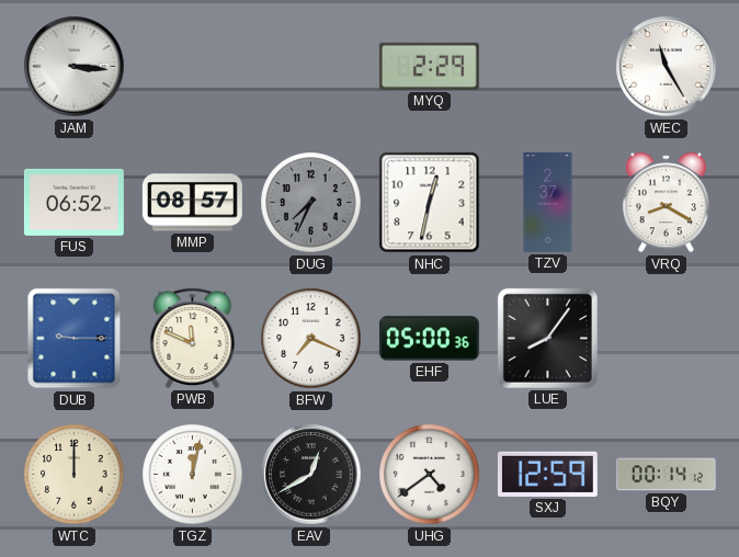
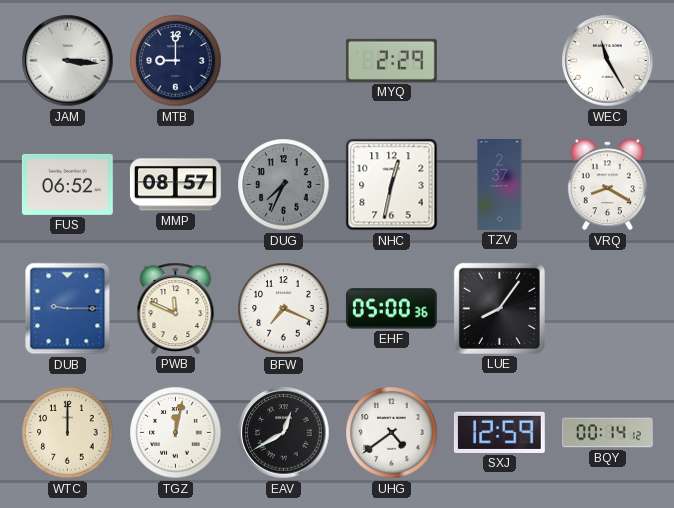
MTB: none -> 9:00 (176, 61)
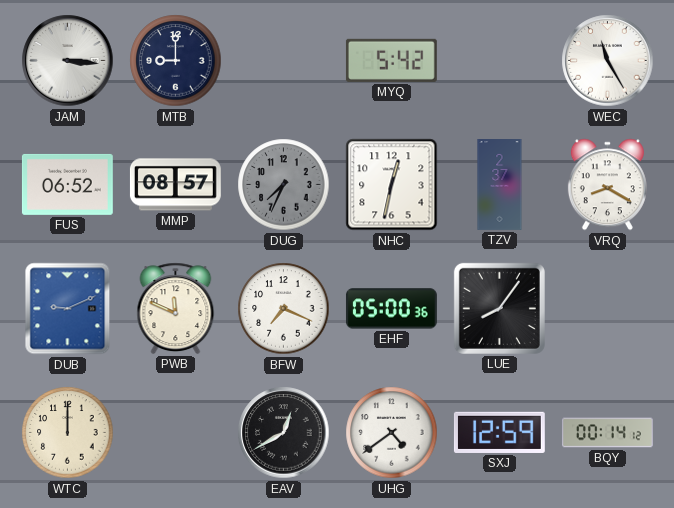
MYQ: 2:29 -> 5:42 (391, 60)
DUB: 9:15 -> 9:11 (68, 309)
TGZ: 12:02 -> none (176, 433)
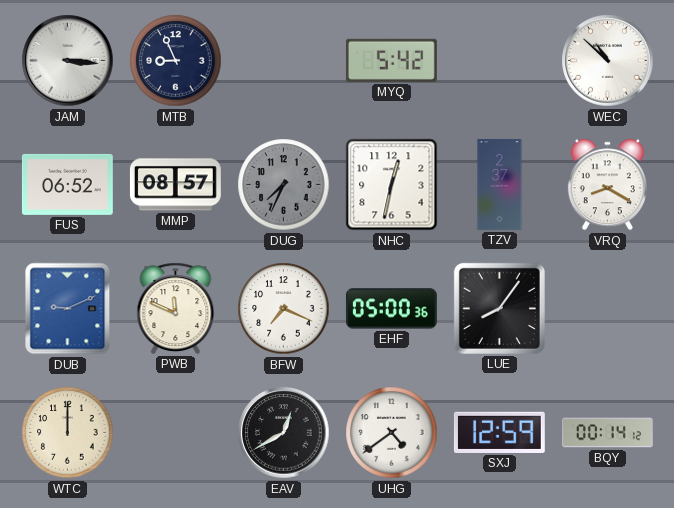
MTB: 9:00 -> 8:56 (176, 61)
WEC: 11:25 -> 10:52 (608, 61)
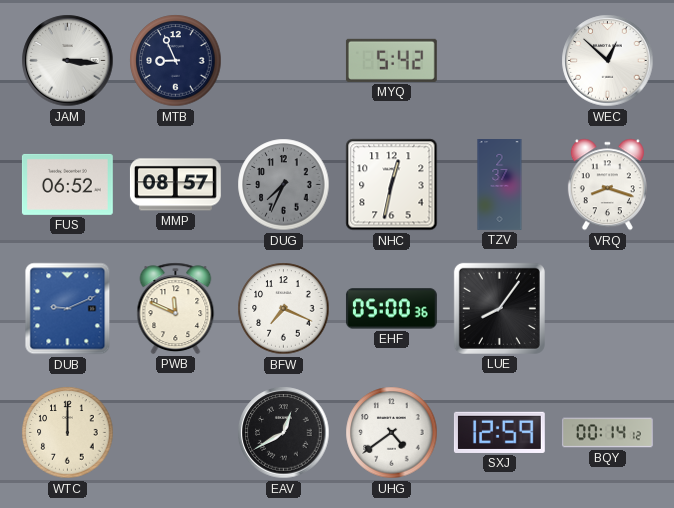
WEC: 10:52 -> 12:52 (608, 61)
VRQ: 8:20 -> 8:18 (607, 185)
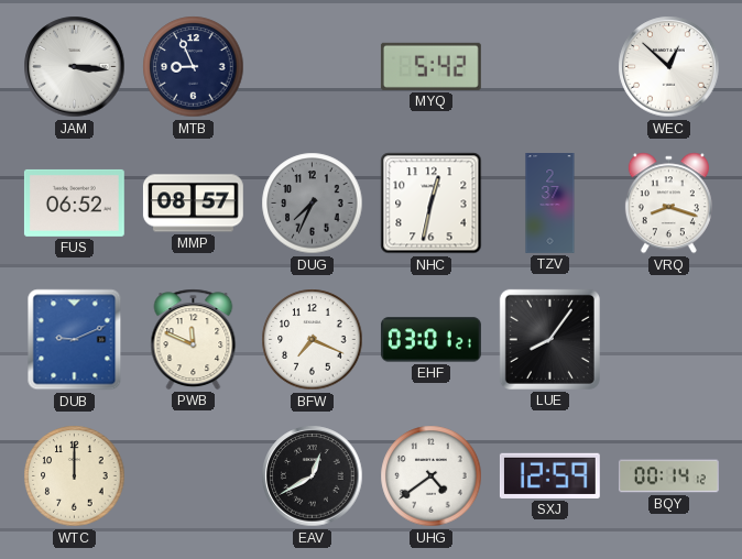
EHF: 05:00 -> 03:01 (430, 340)
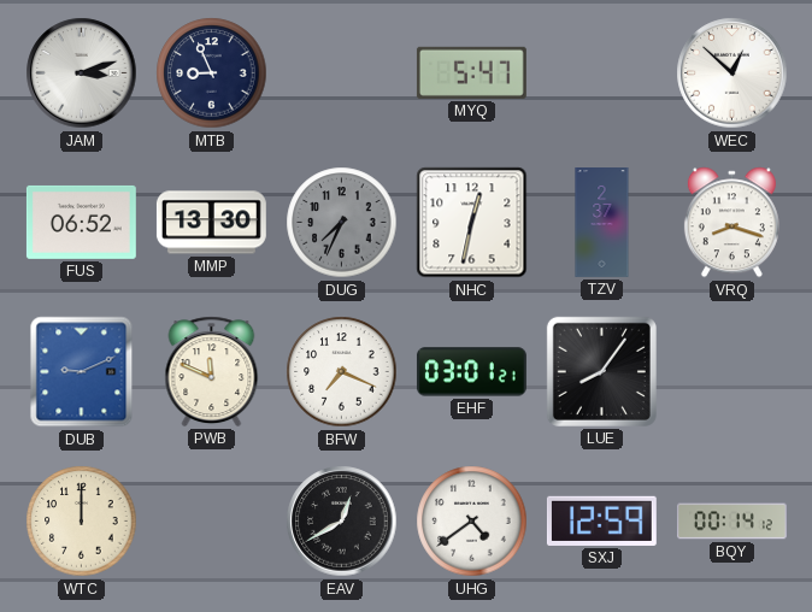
JAM: 3:16 -> 3:12 (82, 73)
MYQ: 5:42 -> 5:47 (471, 72)
MMP: 08:57 -> 13:30 (211, 223)
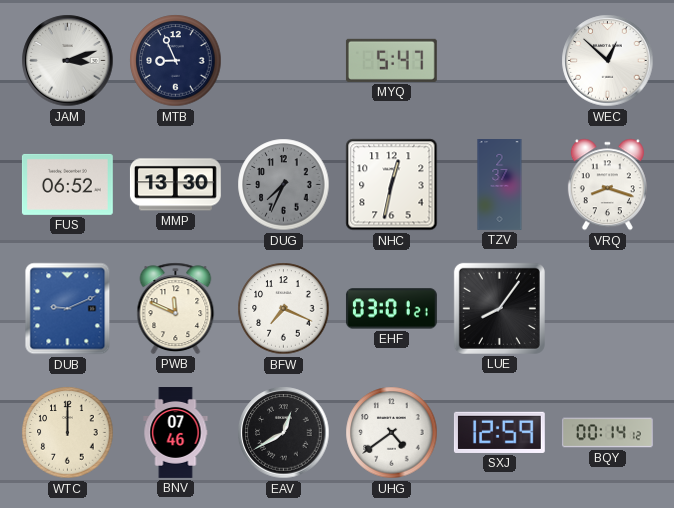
BNV: none -> 07:46 (176, 433)
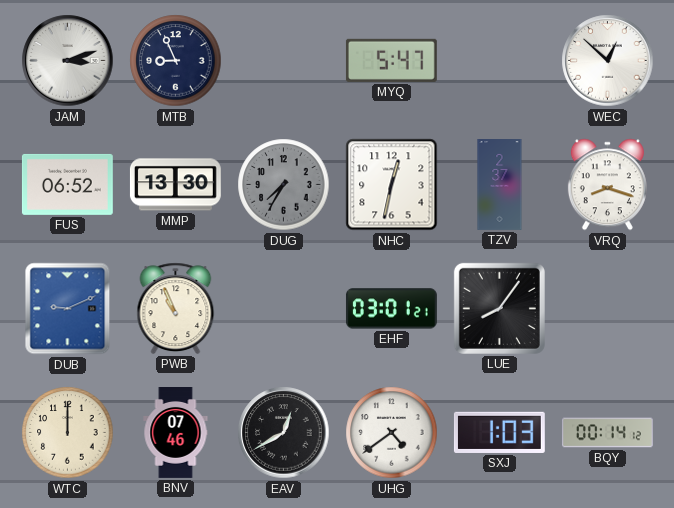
DUG: 7:34 -> 7:35 (284, 185)
PWB: 11:49 -> 10:56 (176, 308)
BFW: 7:19 -> none (284, 309)
SXJ: 12:59 -> 1:03 (499, 432)
